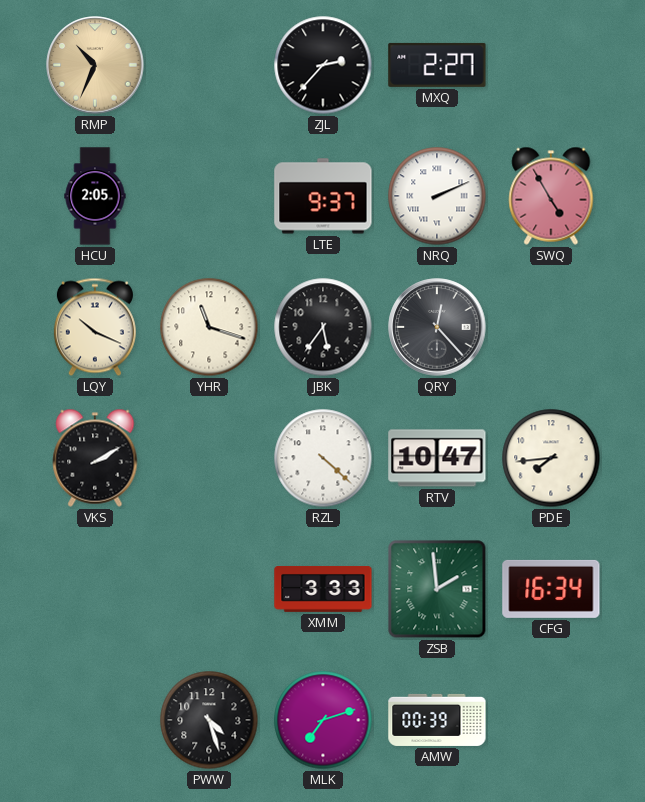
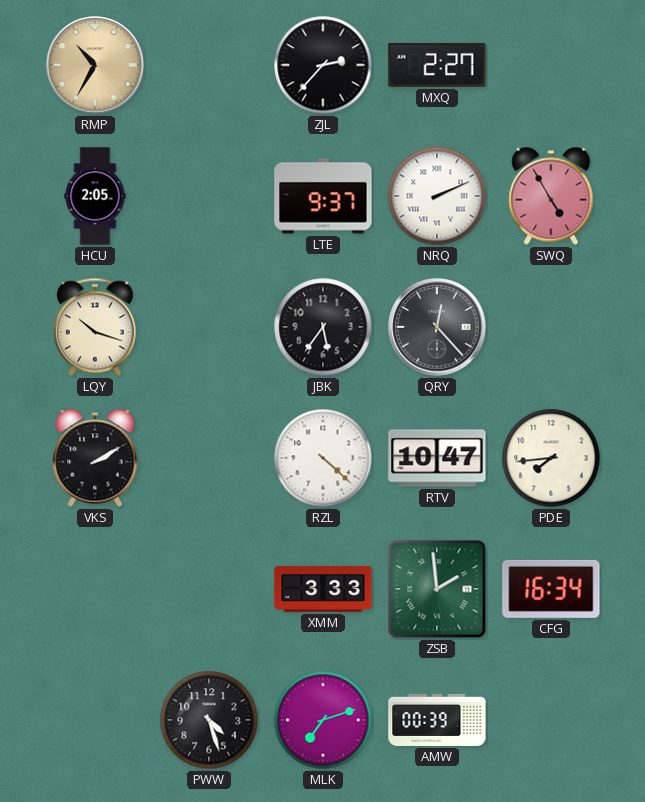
RMP: 10:34 -> 10:35 (95, 65)
LQY: 10:19 -> 10:18 (95, 327)
YHR: 11:18 -> none (209, 327)
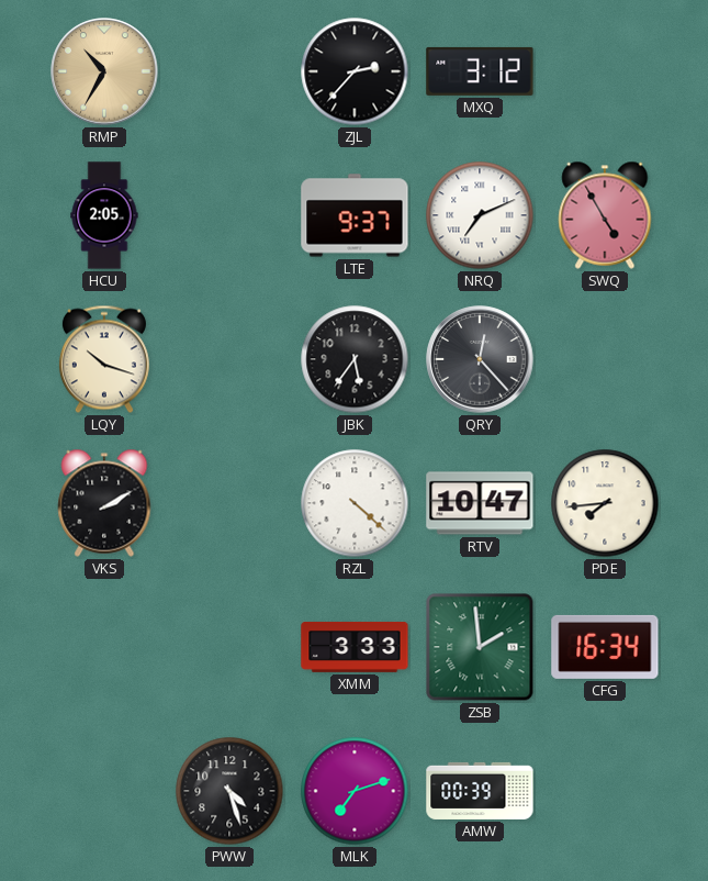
MXQ: 2:27 -> 3:12 (480, 71)
NRQ: 2:11 -> 7:11 (480, 215)
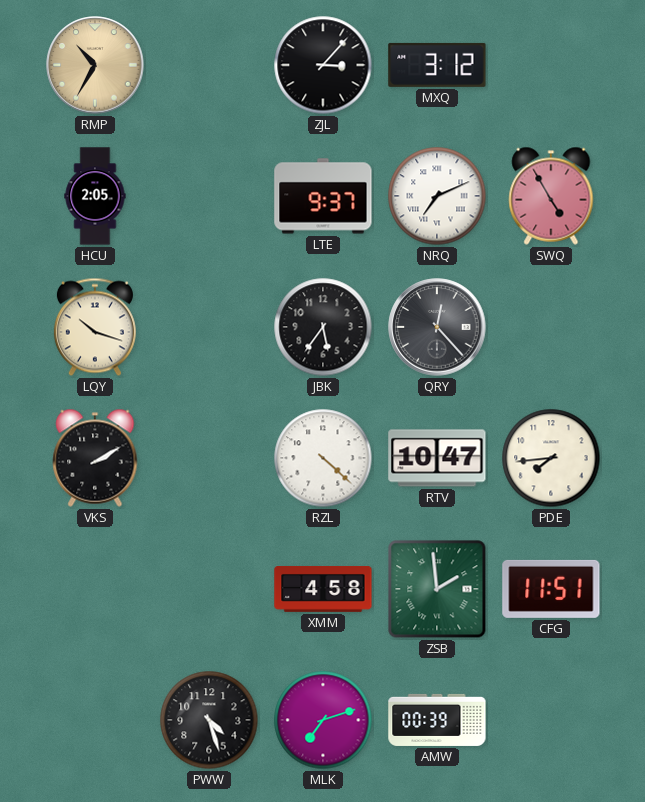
ZJL: 2:37 -> 3:07 (323, 65)
XMM: 3:33 -> 4:58 (323, 590)
CFG: 16:34 -> 11:51 (551, 589)
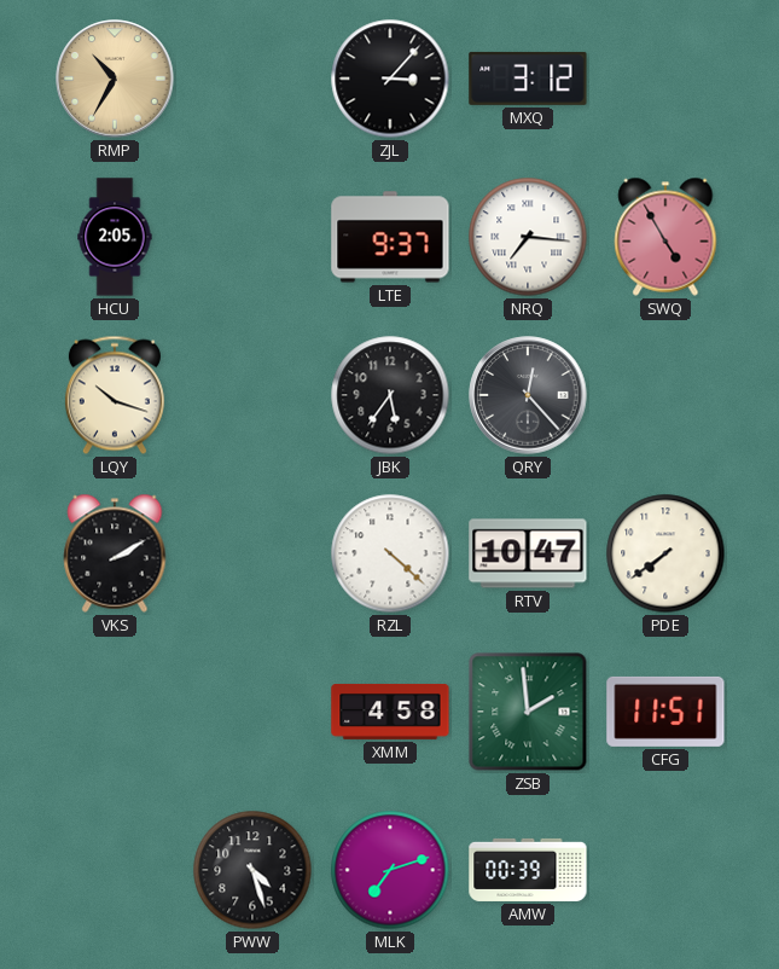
NRQ: 7:11 -> 7:16 (528, 237)
PDE: 7:44 -> 7:39 (665, 553)
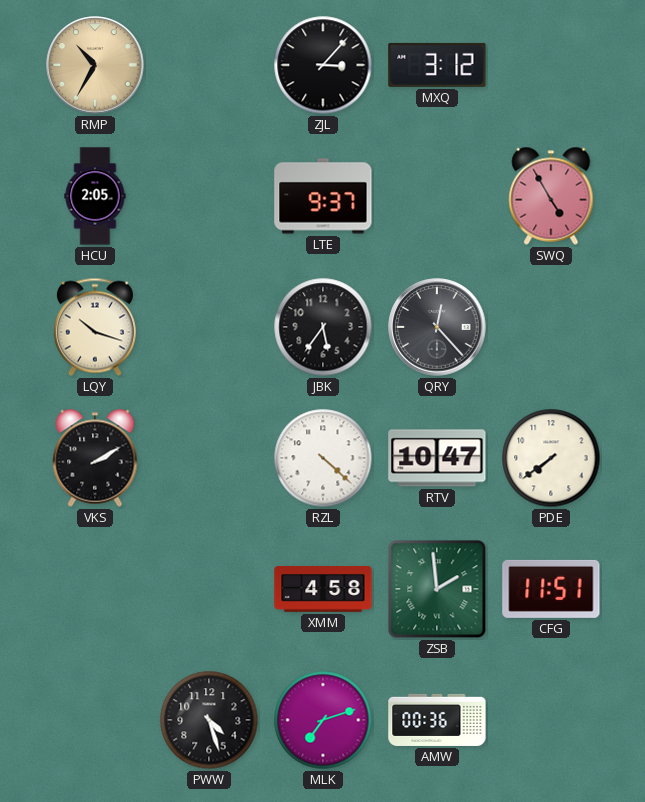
NRQ: 7:16 -> none (528, 237)
AMW: 00:39 -> 00:36 (437, 720)
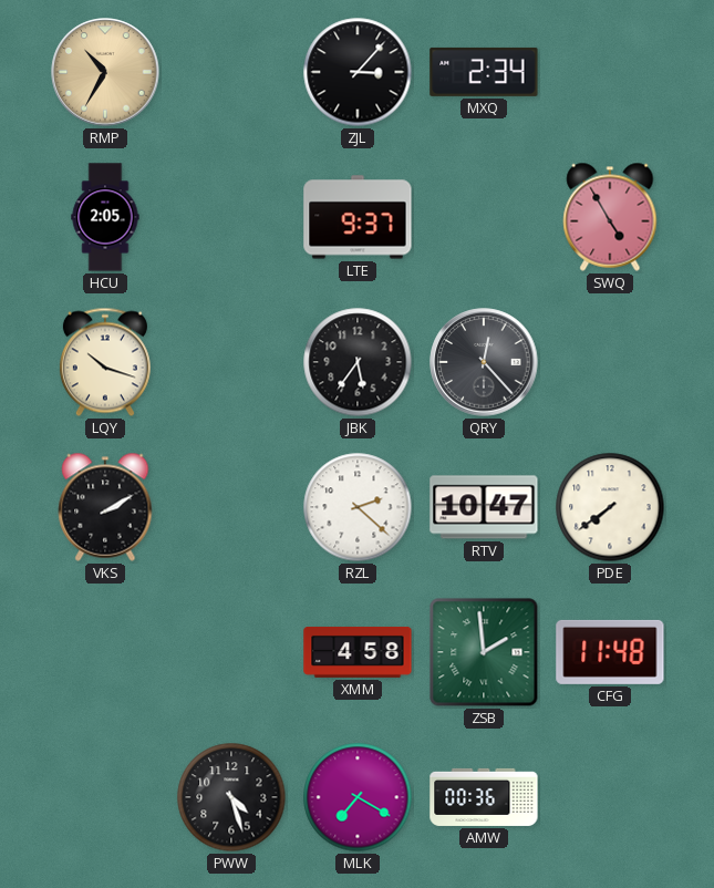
MXQ: 3:12 -> 2:34 (484, 72)
RZL: 4:22 -> 2:22 (358, 507)
CFG: 11:51 -> 11:48 (610, 652)
MLK: 7:12 -> 7:20 (358, 797)
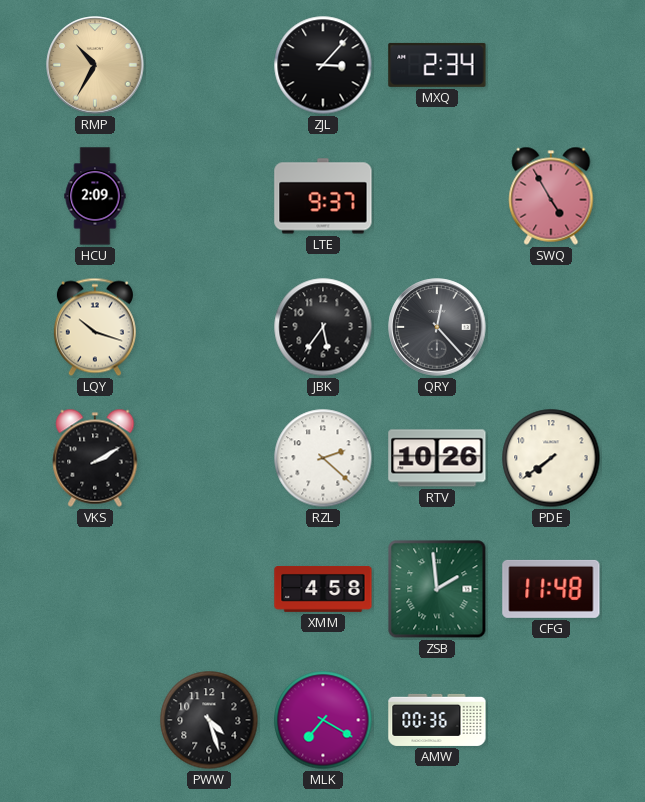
HCU: 2:05 -> 2:09 (95, 196)
RTV: 10:47 -> 10:26 (437, 458)
